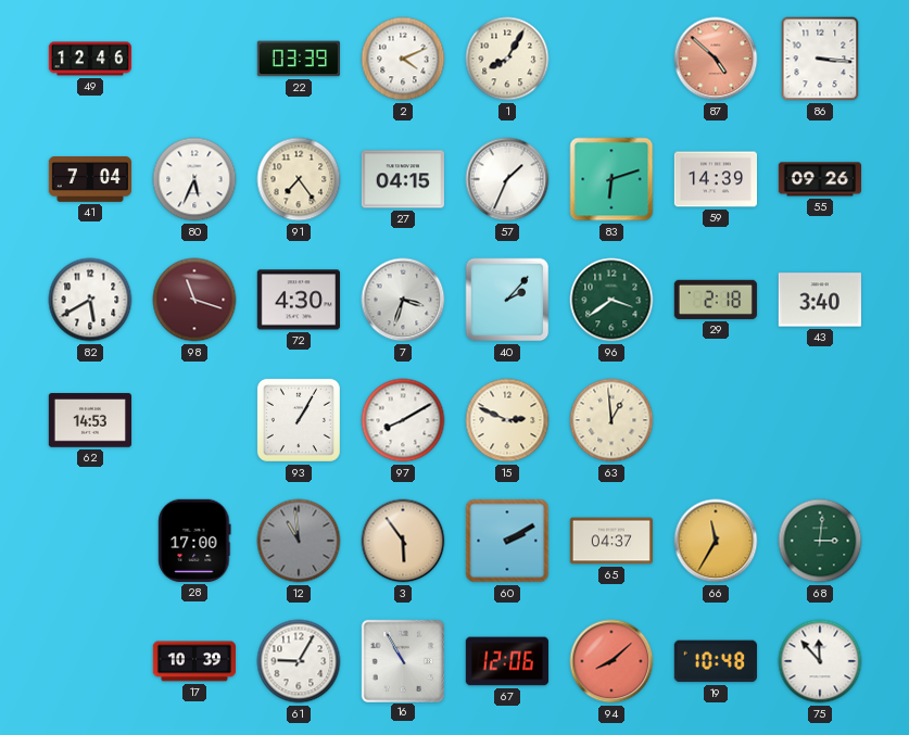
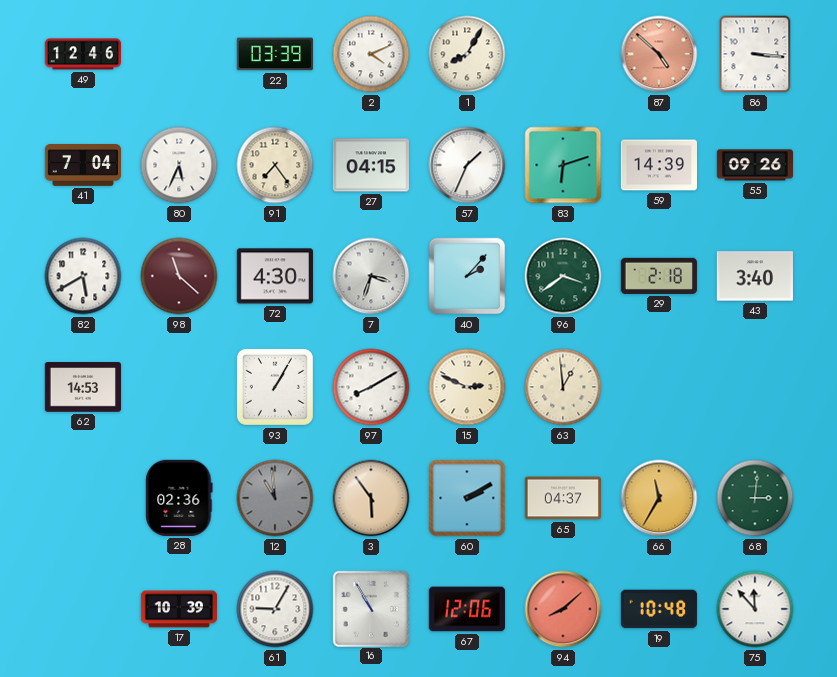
98: 11:18 -> 11:22 (179, 276)
28: 17:00 -> 02:36 (179, 498)
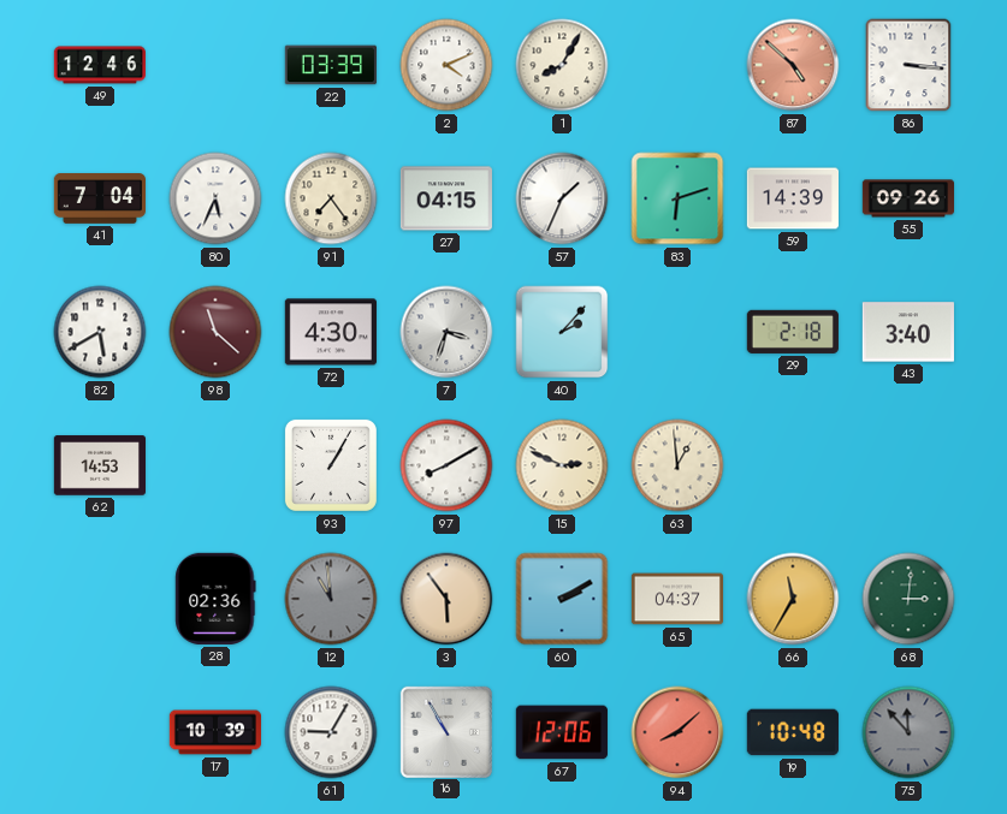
96: 3:39 -> none (563, 276)
75 dial: white -> grey (908, 732)
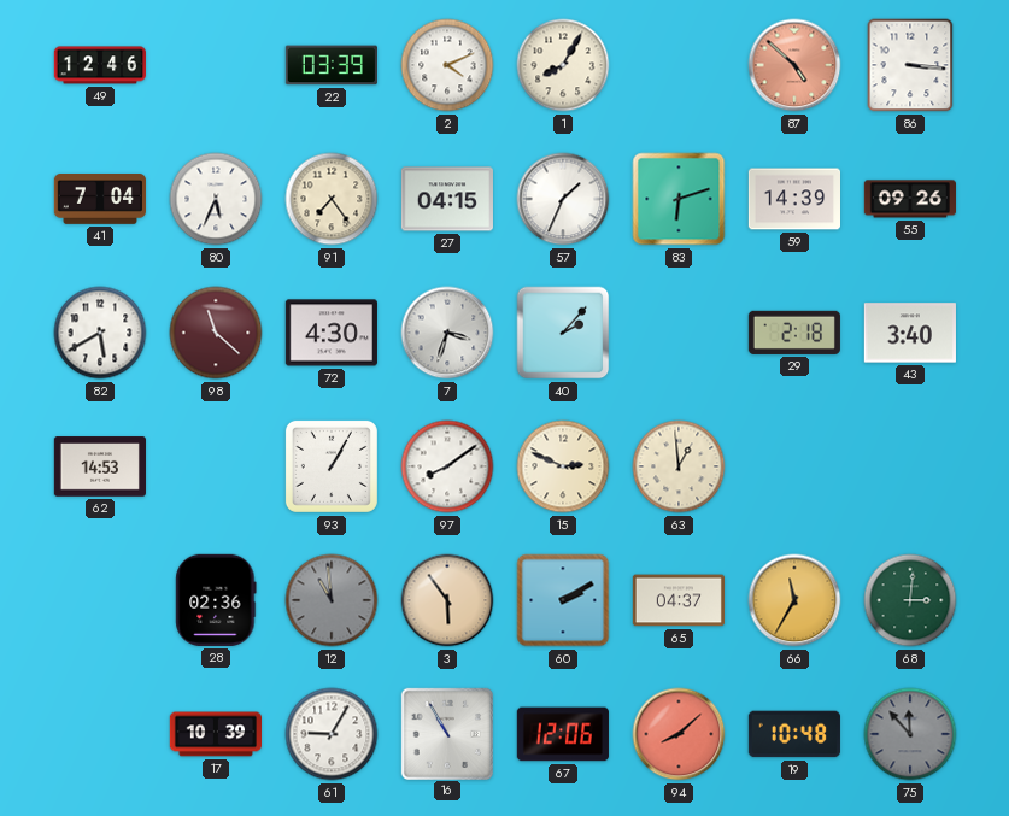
97: 8:10 -> 8:09 (447, 466)
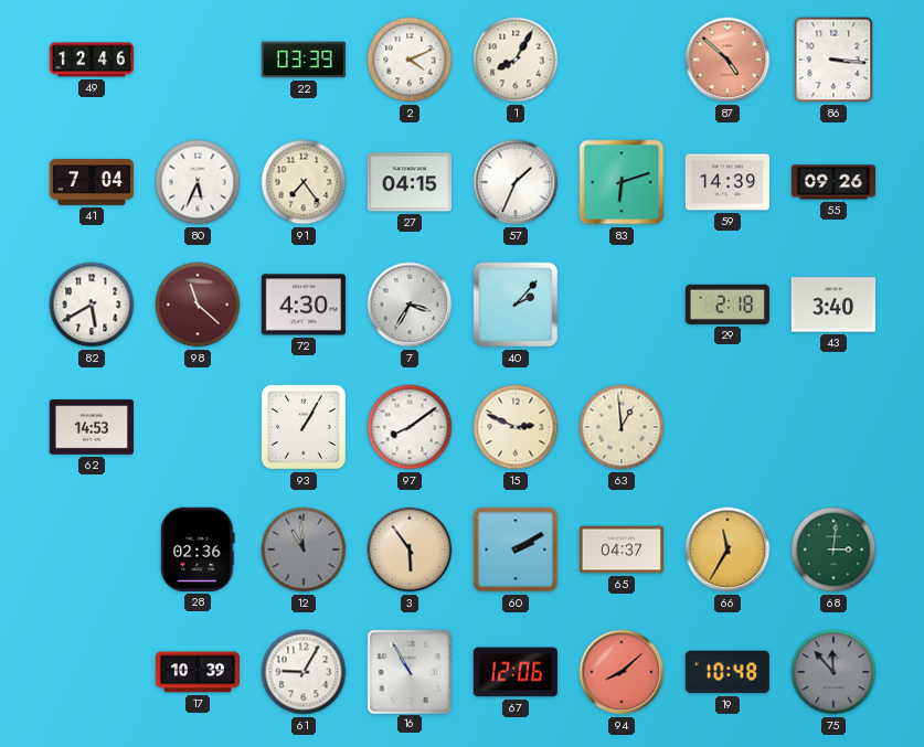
7: 3:33 -> 3:35 (410, 305)
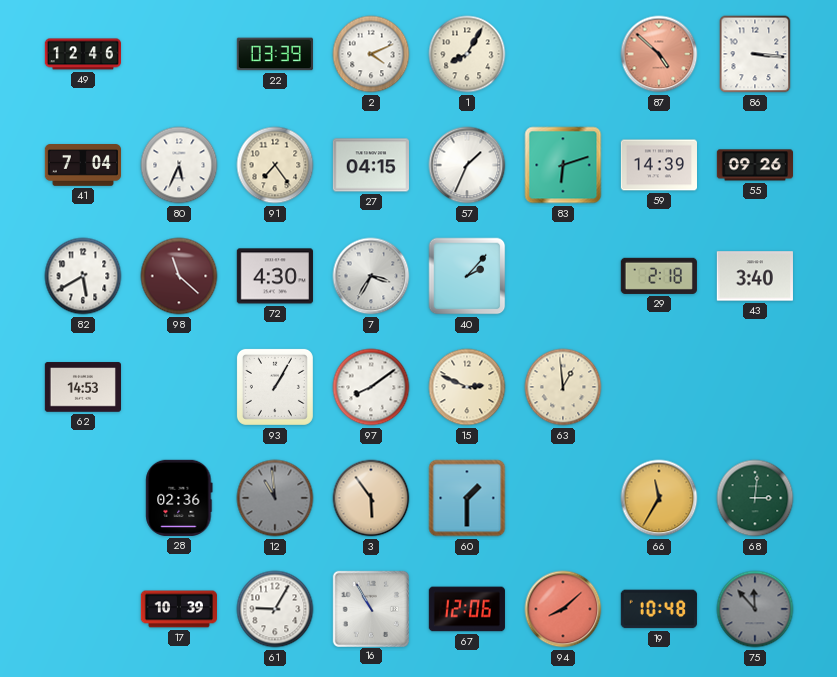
60: 2:10 -> 1:30 (467, 498)
65: 04:37 -> none (620, 549)
